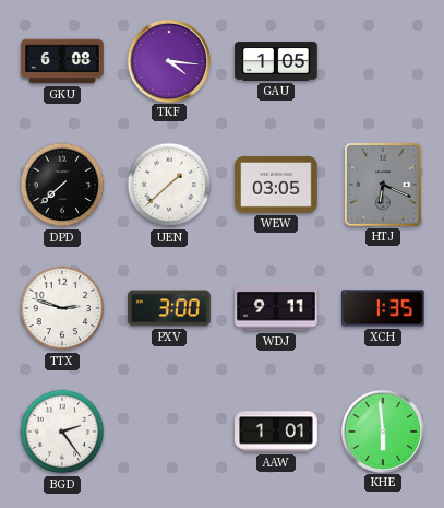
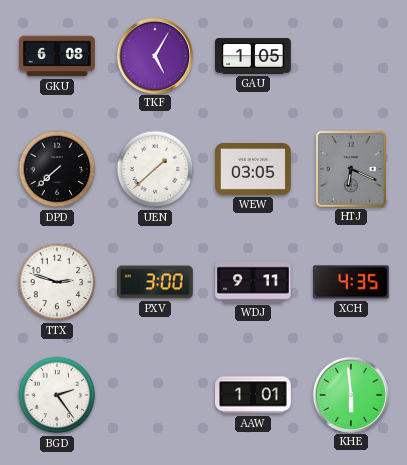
TKF: 4:16 -> 5:05 (154, 55)
XCH: 1:35 -> 4:35 (352, 282)
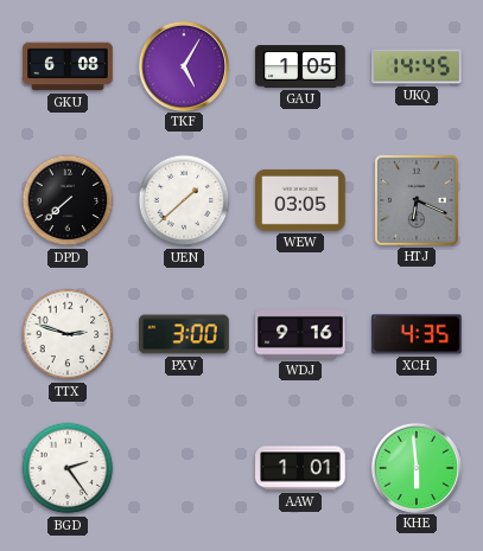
UKQ: none -> 14:45 (417, 66)
WDJ: 9:11 -> 9:16 (300, 334)
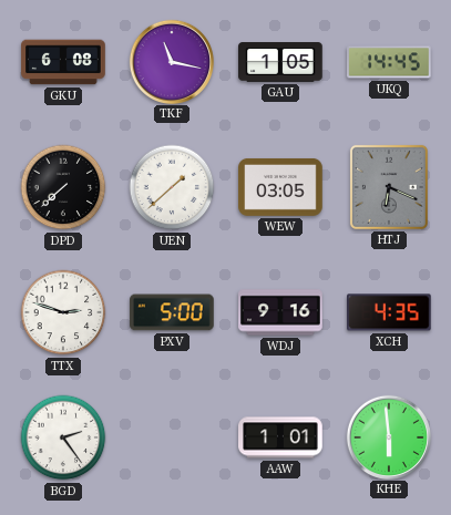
TKF: 5:05 -> 11:17 (171, 61)
PXV: 3:00 -> 5:00 (172, 312)
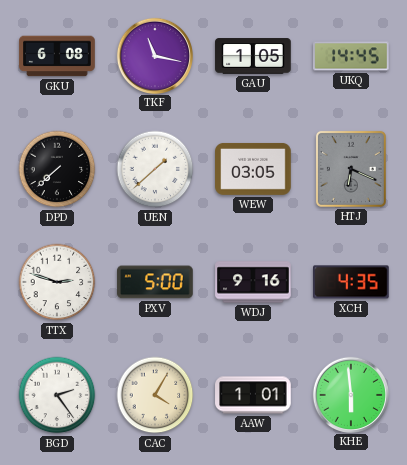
CAC: none -> 4:05 (155, 395)
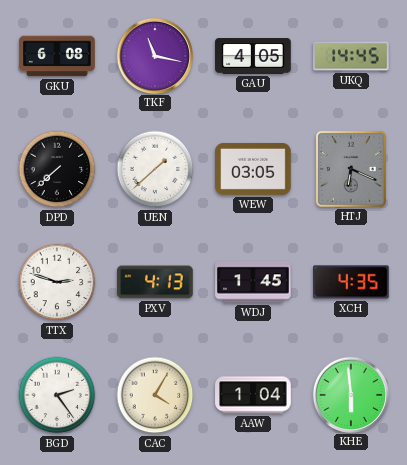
GAU: 1:05 -> 4:05 (253, 56)
PXV: 5:00 -> 4:13 (155, 282)
WDJ: 9:16 -> 1:45 (253, 282)
AAW: 1:01 -> 1:04 (253, 395)
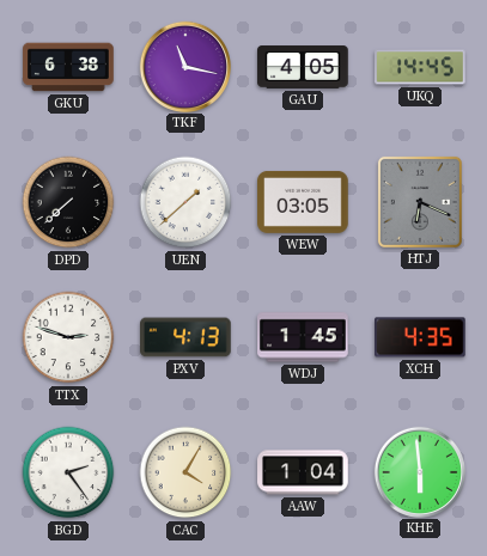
GKU: 6:08 -> 6:38 (68, 67)
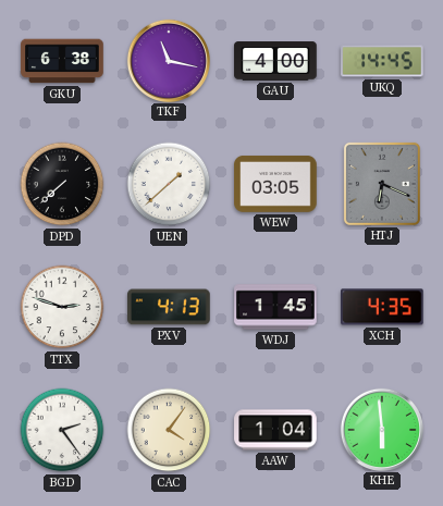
GAU: 4:05 -> 4:00 (275, 61)
CAC: 4:05 -> 4:06 (169, 430)
